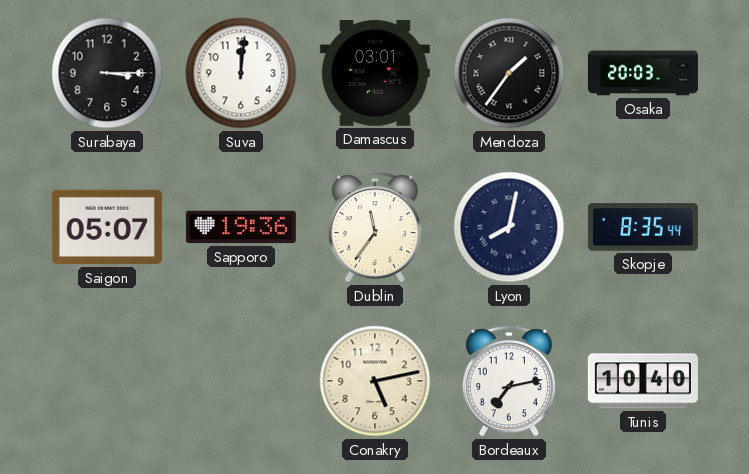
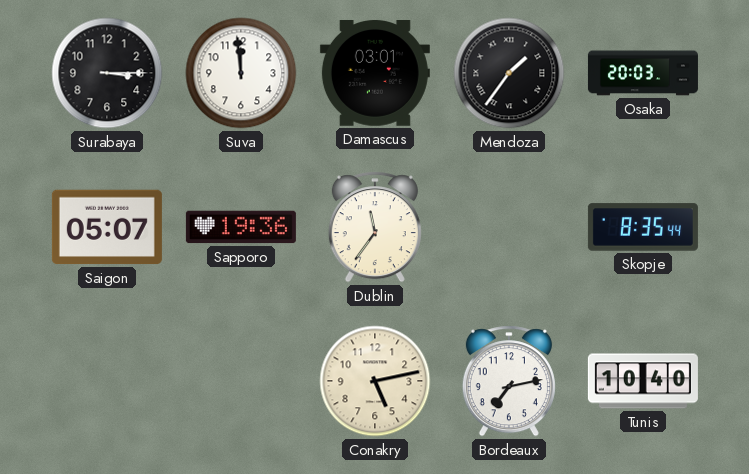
Suva: 12:01 -> 11:59 (241, 73)
Lyon: 8:02 -> none (509, 227)
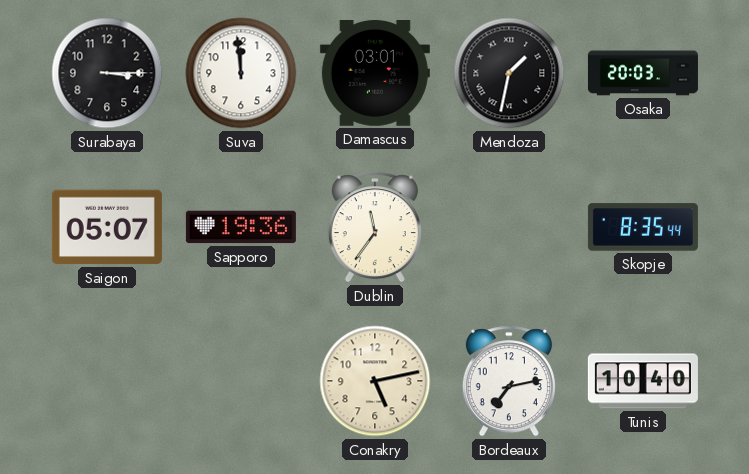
Mendoza: 1:36 -> 1:32 (509, 73)
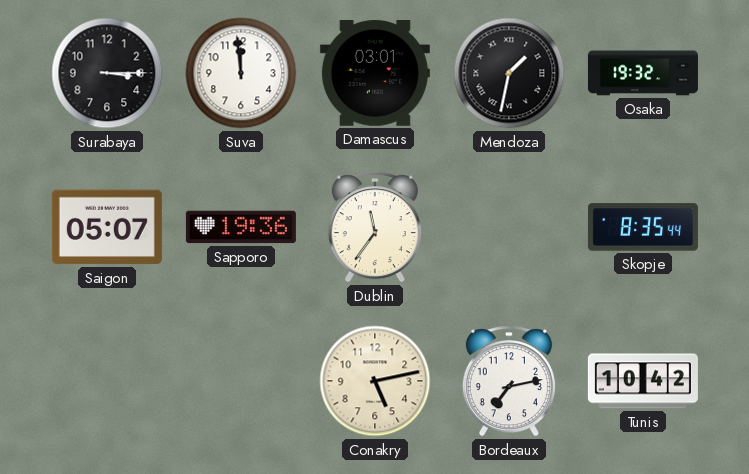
Osaka: 20:03 -> 19:32 (643, 73)
Tunis: 10:40 -> 10:42 (643, 381)
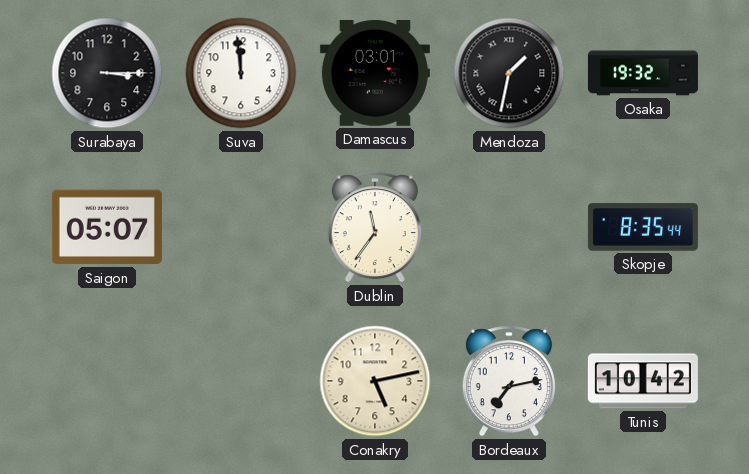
Sapporo: 19:36 -> none (241, 227)
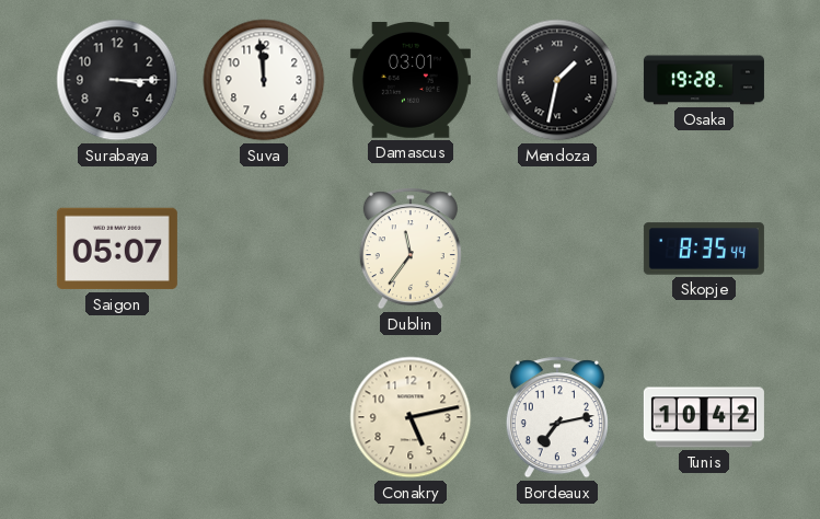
Osaka: 19:32 -> 19:28 (704, 80)
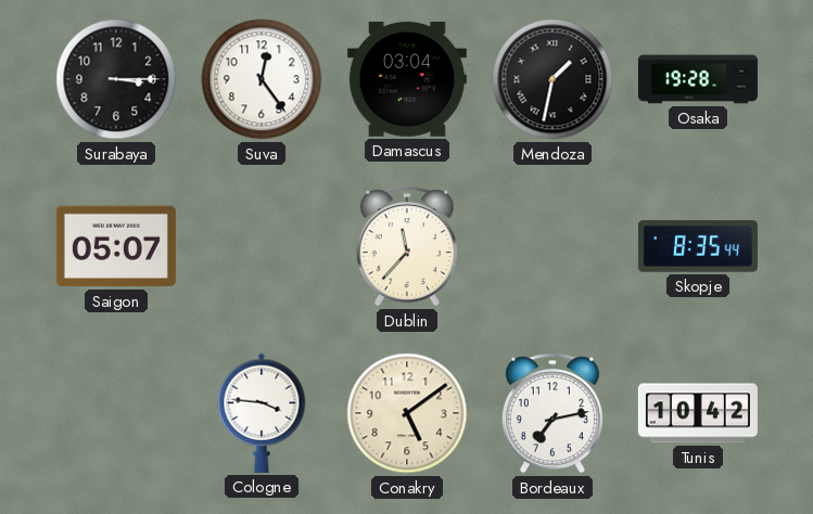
Suva: 11:59 -> 12:24 (262, 79)
Damascus: 03:01 -> 03:04 (407, 80)
Dublin: 11:36 -> 11:37 (407, 246)
Cologne: none -> 3:46 (262, 413)
Conakry: 5:13 -> 5:09 (407, 413)
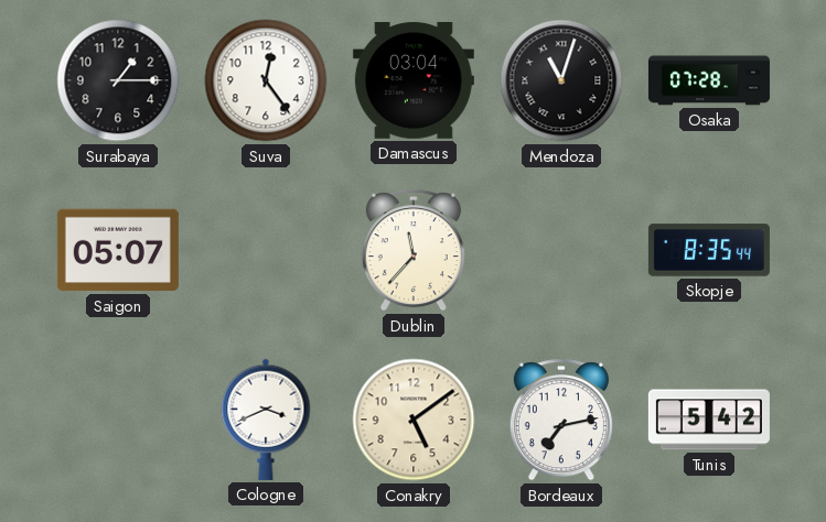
Surabaya: 3:15 -> 1:15 (118, 80)
Mendoza: 1:32 -> 11:03 (561, 80)
Osaka: 19:28 -> 07:28 (709, 80)
Cologne: 3:46 -> 3:41 (266, 420)
Tunis: 10:42 -> 5:42 (709, 420)
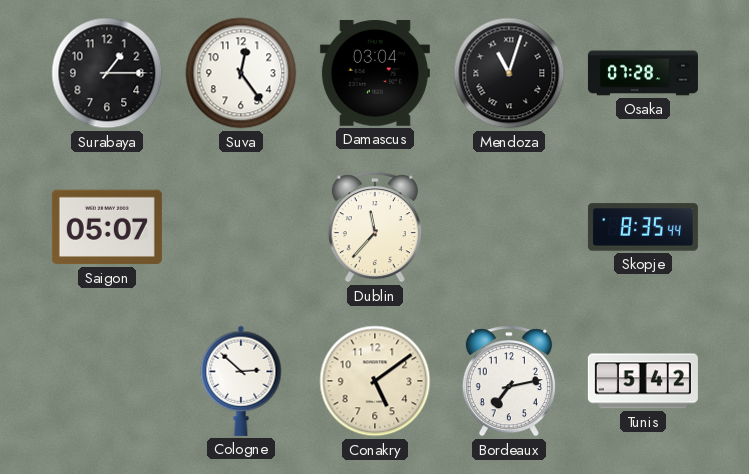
Cologne: 3:41 -> 2:52 (241, 381)
